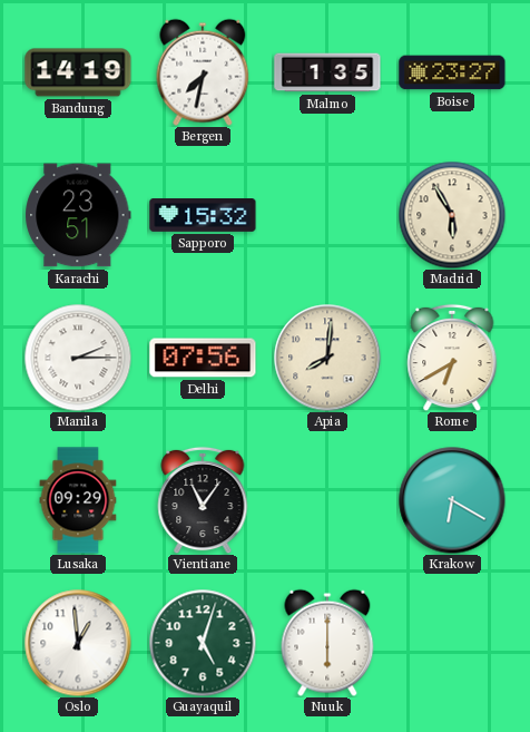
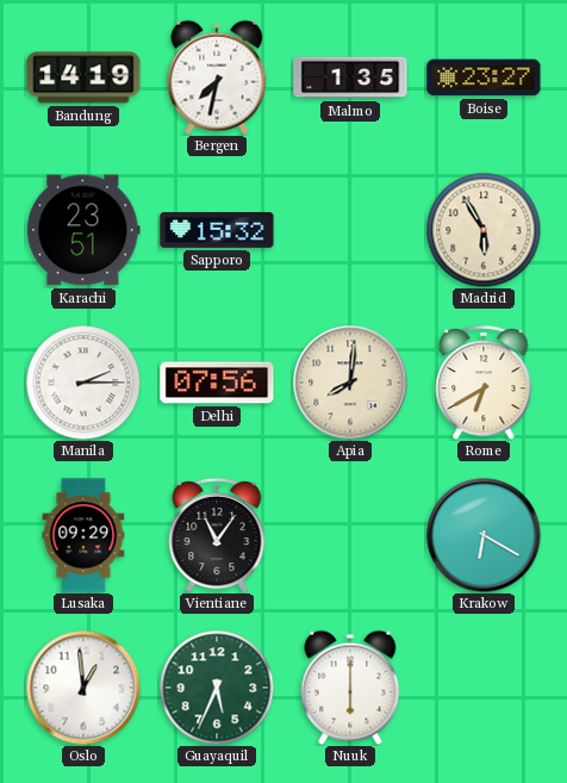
Guayaquil: 5:03 -> 5:34 (217, 688)
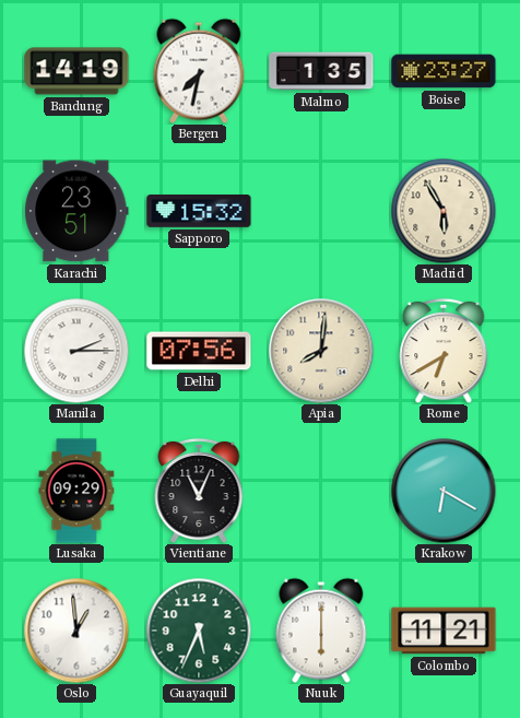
Vientiane: 11:06 -> 11:04 (199, 491)
Colombo: none -> 11:21 (444, 631)
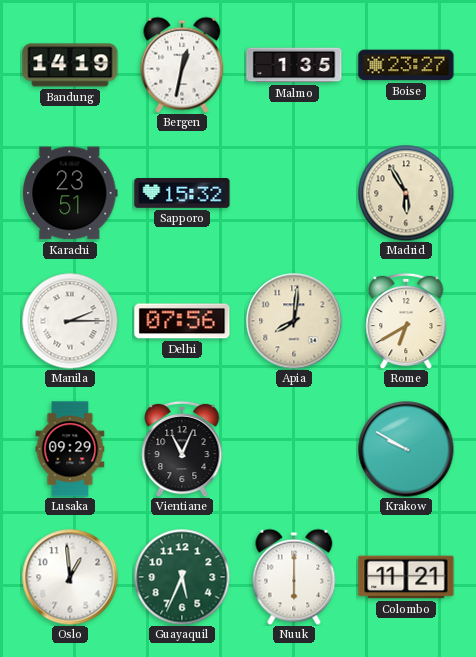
Bergen: 7:32 -> 12:32 (182, 65)
Krakow: 6:20 -> 9:50 (406, 449)
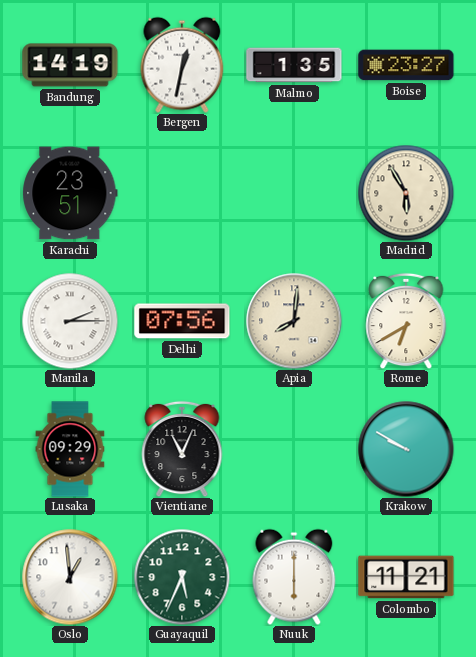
Sapporo: 15:32 -> none (182, 194)
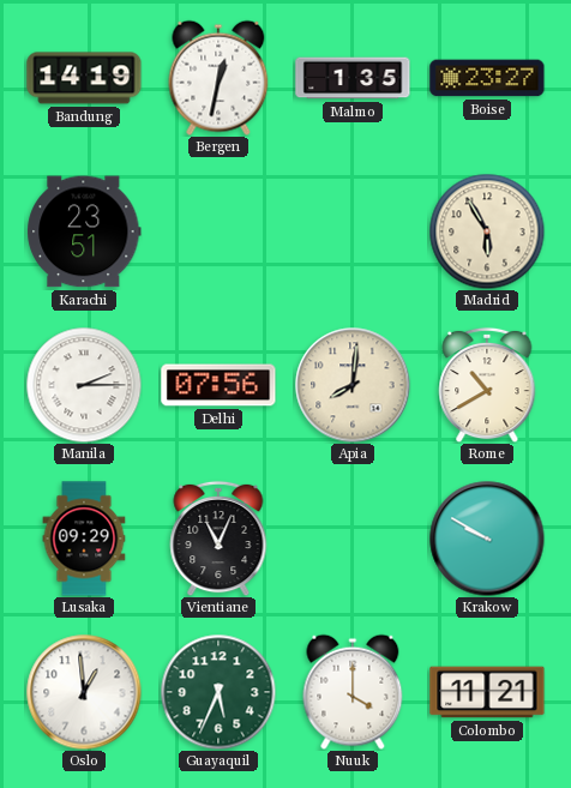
Rome: 6:40 -> 10:40 (487, 385)
Nuuk: 6:00 -> 4:00 (353, 692)
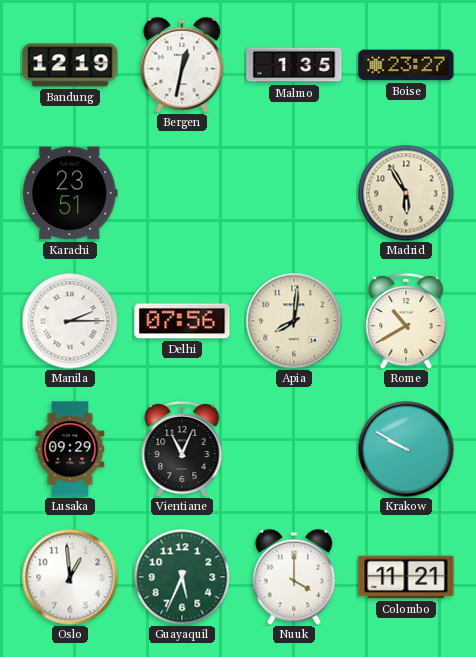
Bandung: 14:19 -> 12:19 (70, 65)
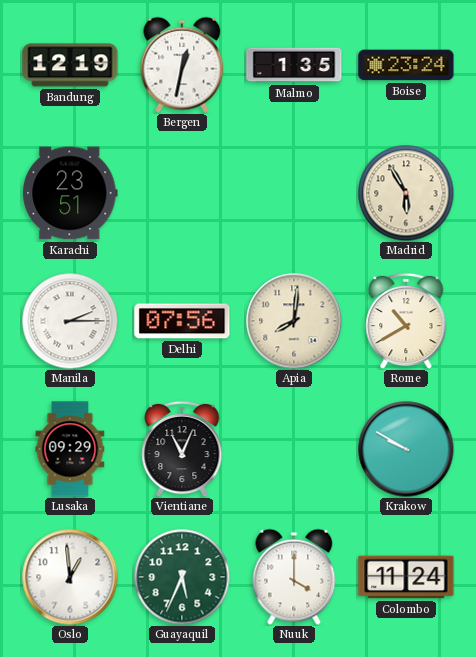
Boise: 23:27 -> 23:24 (406, 65)
Colombo: 11:21 -> 11:24 (406, 577)
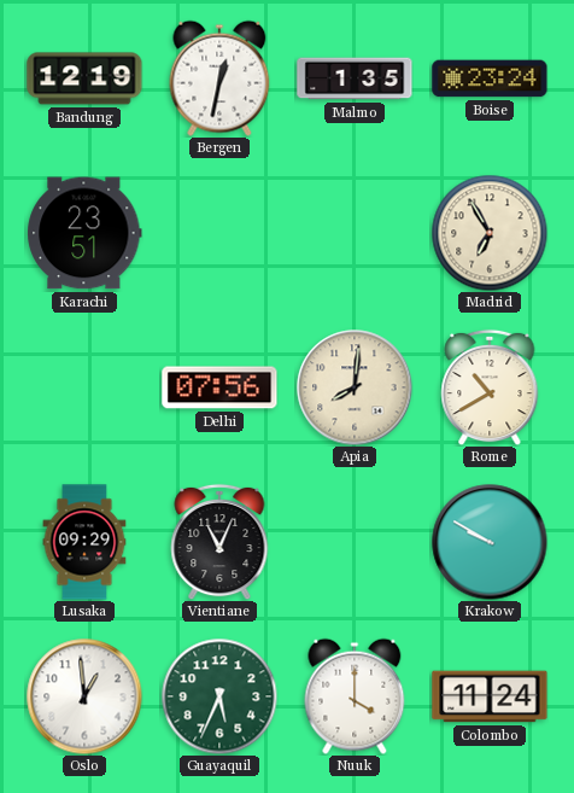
Madrid: 5:55 -> 6:55 (490, 233)
Manila: 2:15 -> none (70, 321)
